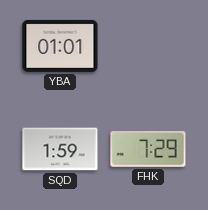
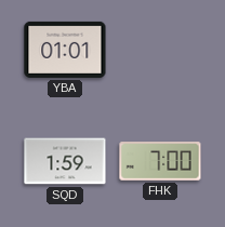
FHK: 7:29 -> 7:00 (160, 161)
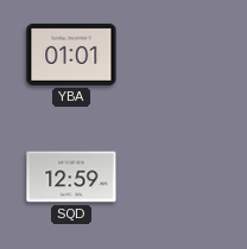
SQD: 1:59 -> 12:59 (71, 177)
FHK: 7:00 -> none (160, 161)
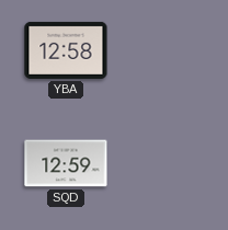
YBA: 01:01 -> 12:58 (66, 50)
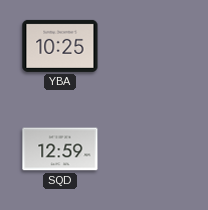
YBA: 12:58 -> 10:25 (60, 46)
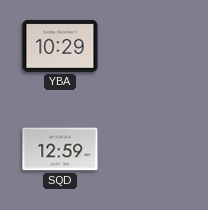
YBA: 10:25 -> 10:29 (60, 46)
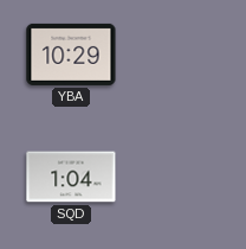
SQD: 12:59 -> 1:04 (71, 177)
